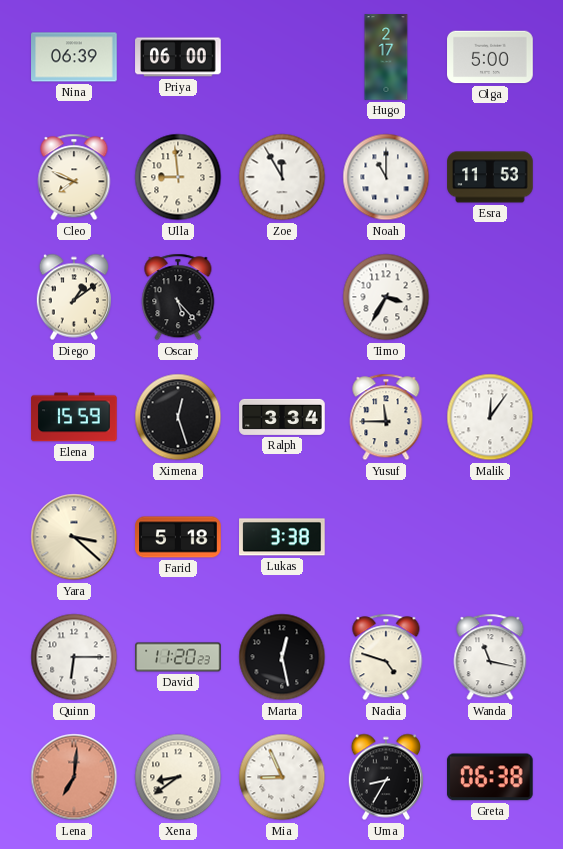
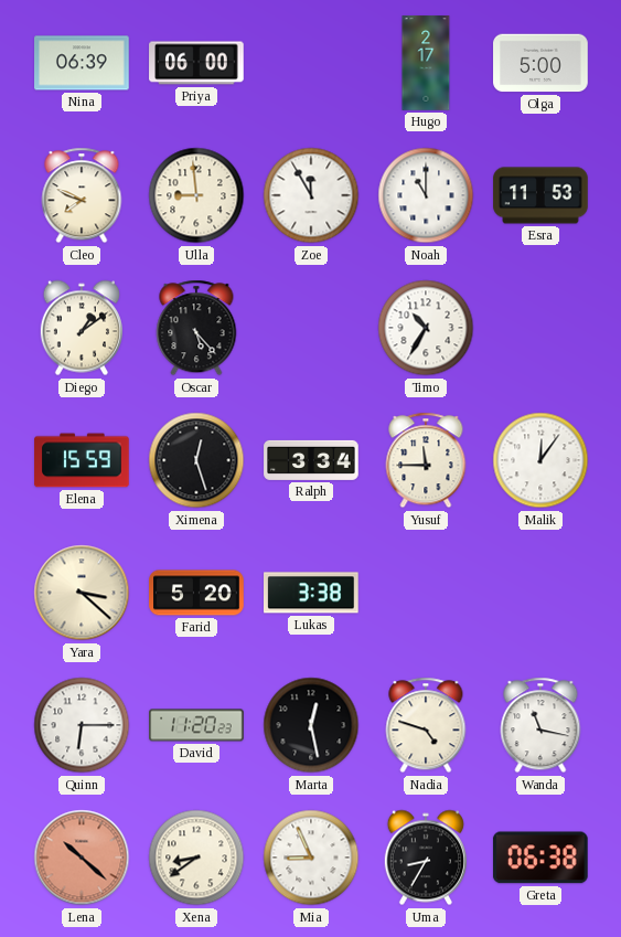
Timo: 3:35 -> 10:35 (426, 328)
Farid: 5:18 -> 5:20 (196, 593)
Lena: 7:01 -> 10:22 (82, 858)
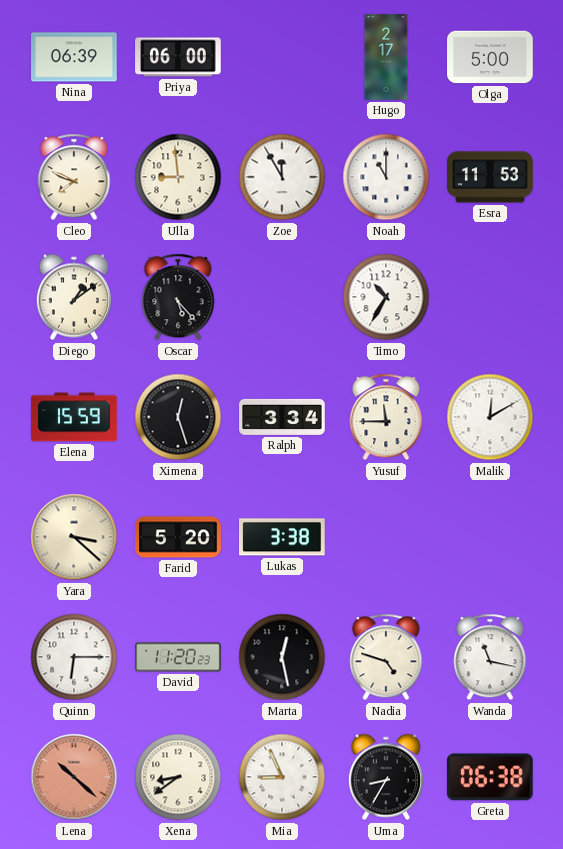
Malik: 12:06 -> 12:10 (490, 417)
